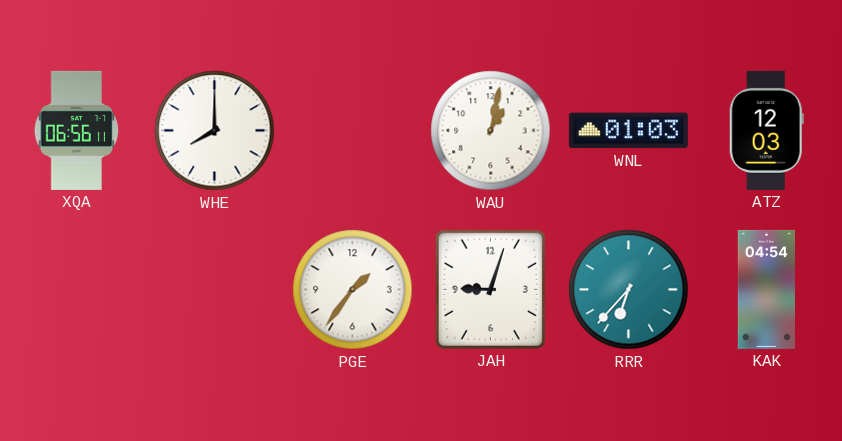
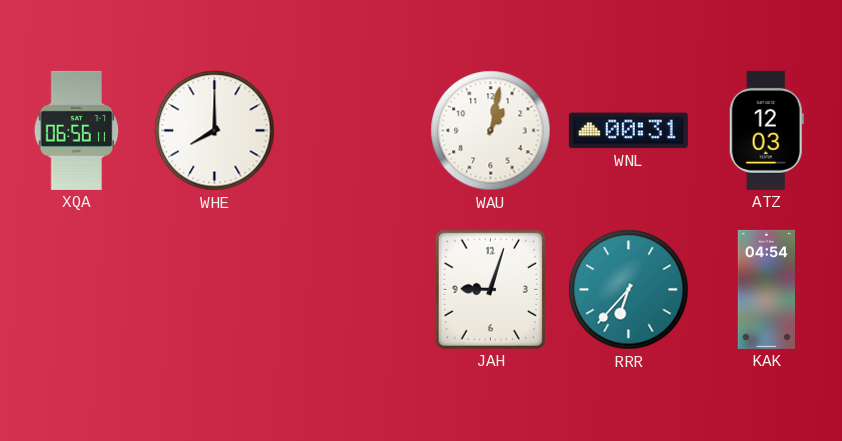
WNL: 01:03 -> 00:31 (628, 131)
PGE: 1:36 -> none (353, 290)
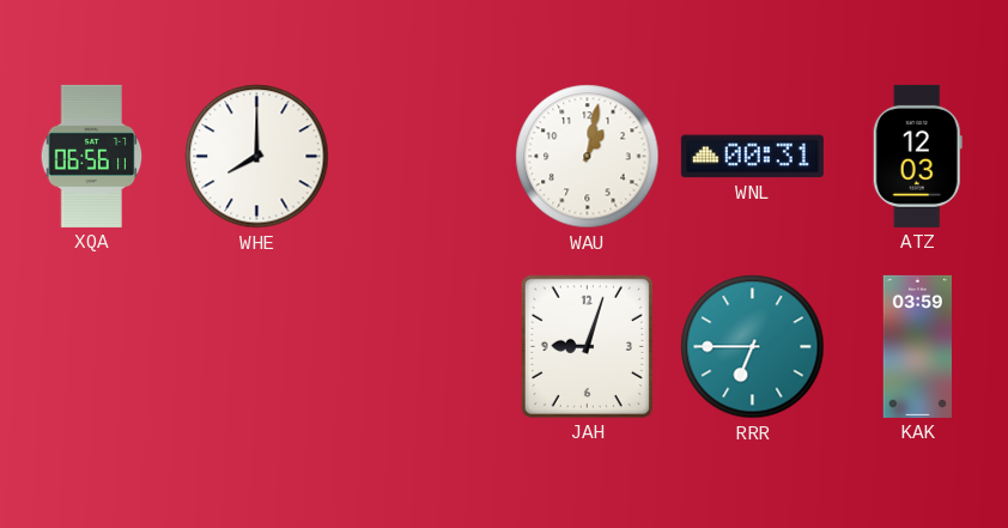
RRR: 6:37 -> 6:45 (753, 347)
KAK: 04:54 -> 03:59 (917, 346)
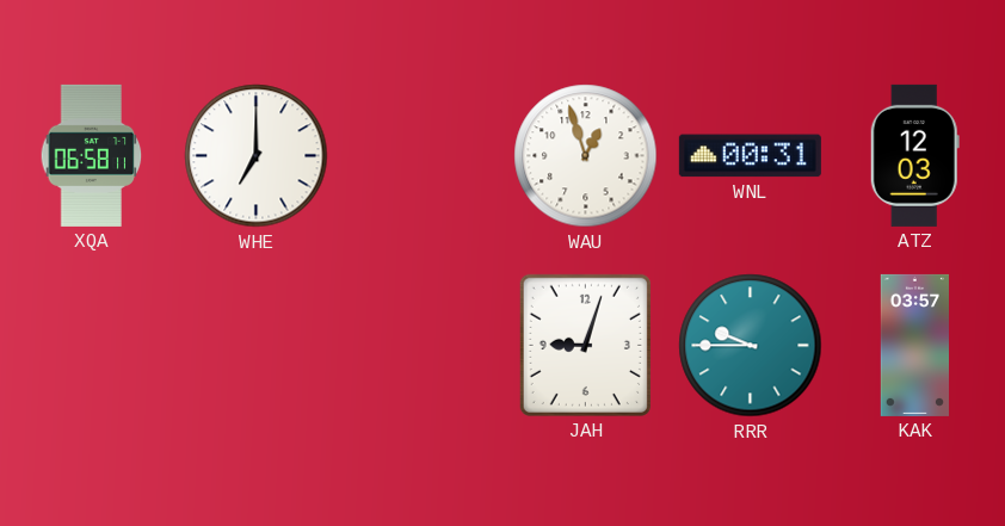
XQA: 06:56 -> 06:58 (92, 155)
WHE: 8:00 -> 7:00 (257, 156)
WAU: 1:02 -> 12:57 (586, 156)
RRR: 6:45 -> 9:45 (751, 346)
KAK: 03:59 -> 03:57 (914, 345)
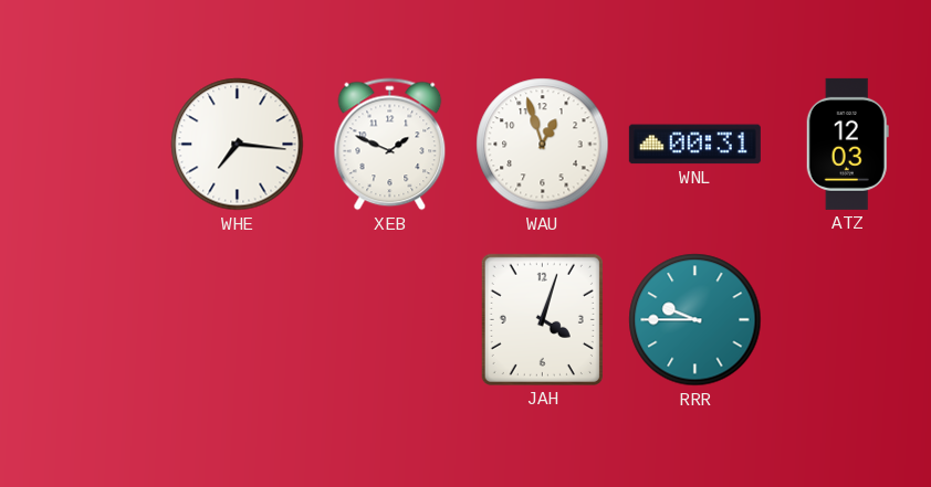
XQA: 06:58 -> none (92, 155)
WHE: 7:00 -> 7:16 (238, 145)
XEB: none -> 1:49 (390, 145)
JAH: 9:03 -> 4:03 (542, 319)
KAK: 03:57 -> none (914, 345)
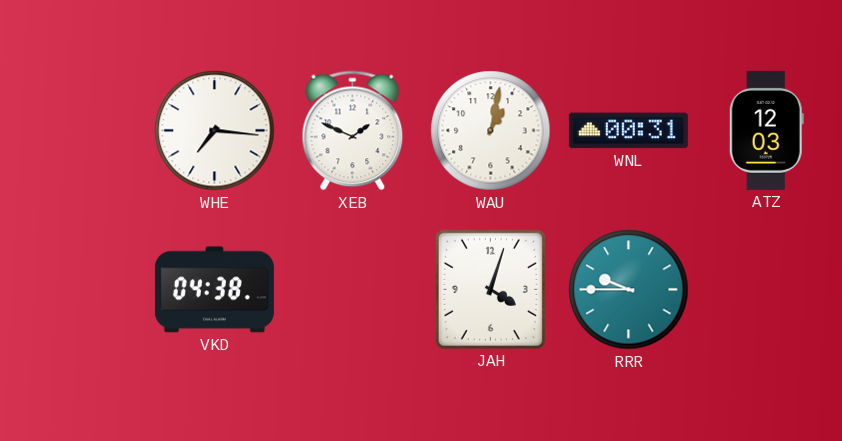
WAU: 12:57 -> 1:02 (491, 131)
VKD: none -> 04:38 (214, 290)
